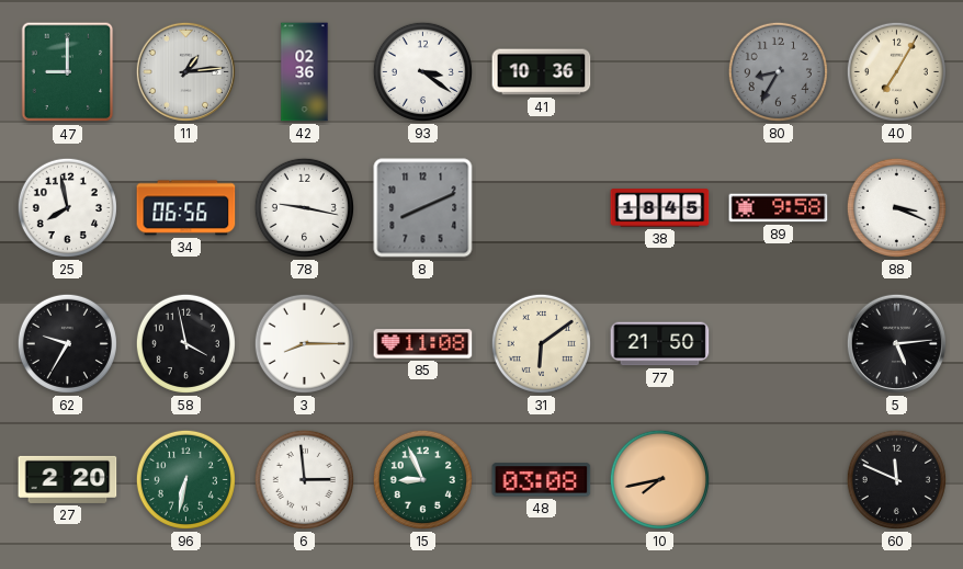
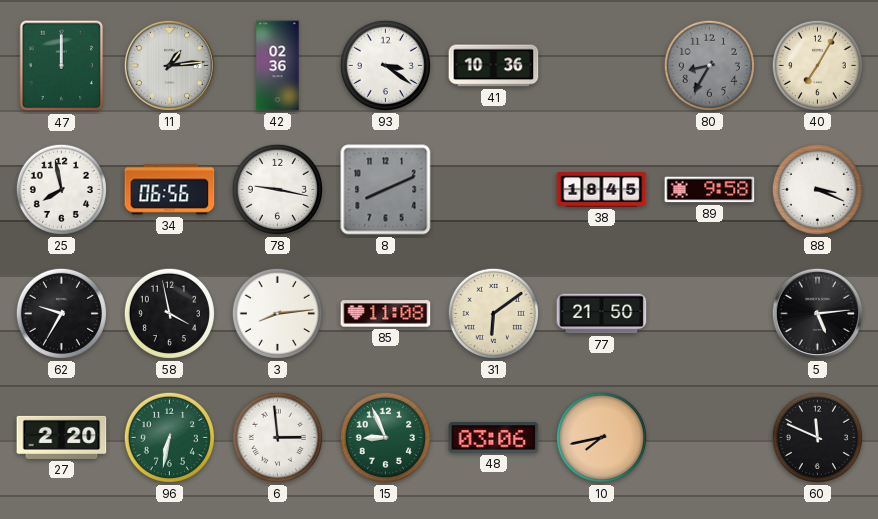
47: 9:00 -> 12:00 (62, 66)
3: 8:15 -> 8:14 (277, 313)
48: 03:08 -> 03:06 (494, 438)
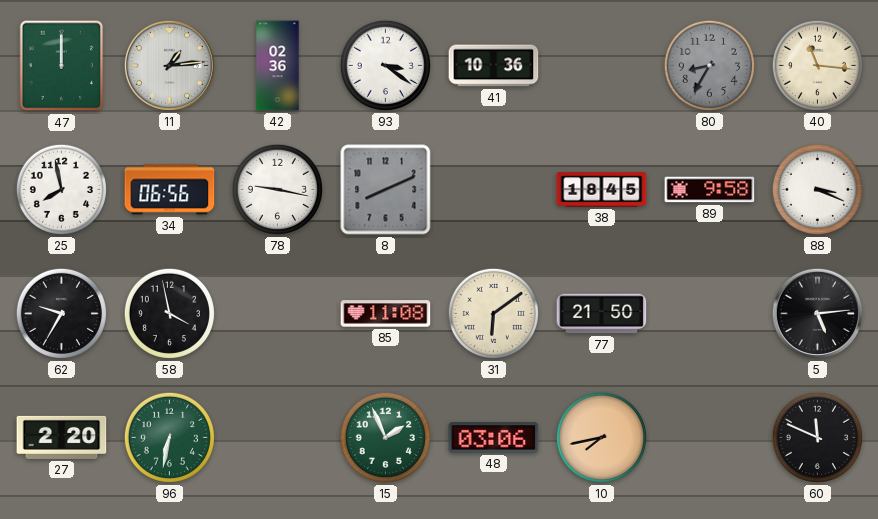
40: 7:05 -> 11:16 (817, 65)
3: 8:14 -> none (277, 313)
6: 2:59 -> none (277, 437)
15: 8:56 -> 1:56 (385, 437)
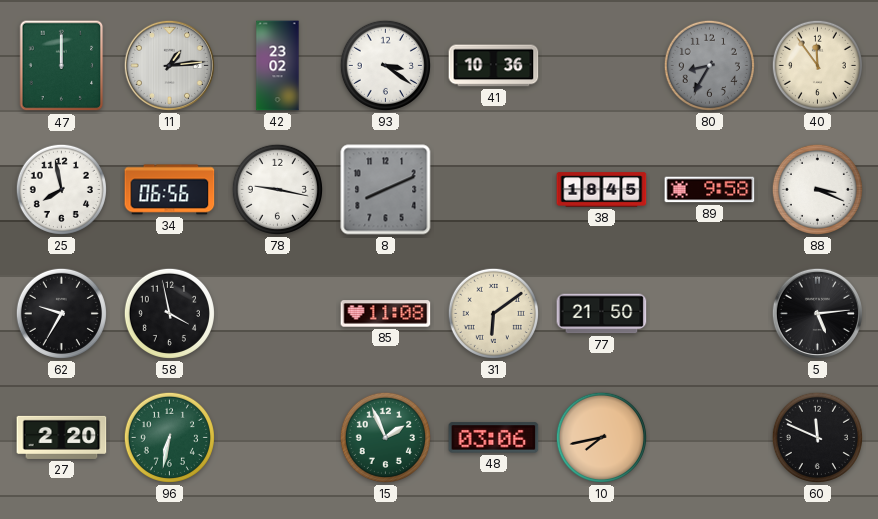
42: 02:36 -> 23:02 (278, 66)
40: 11:16 -> 11:54 (817, 65)
